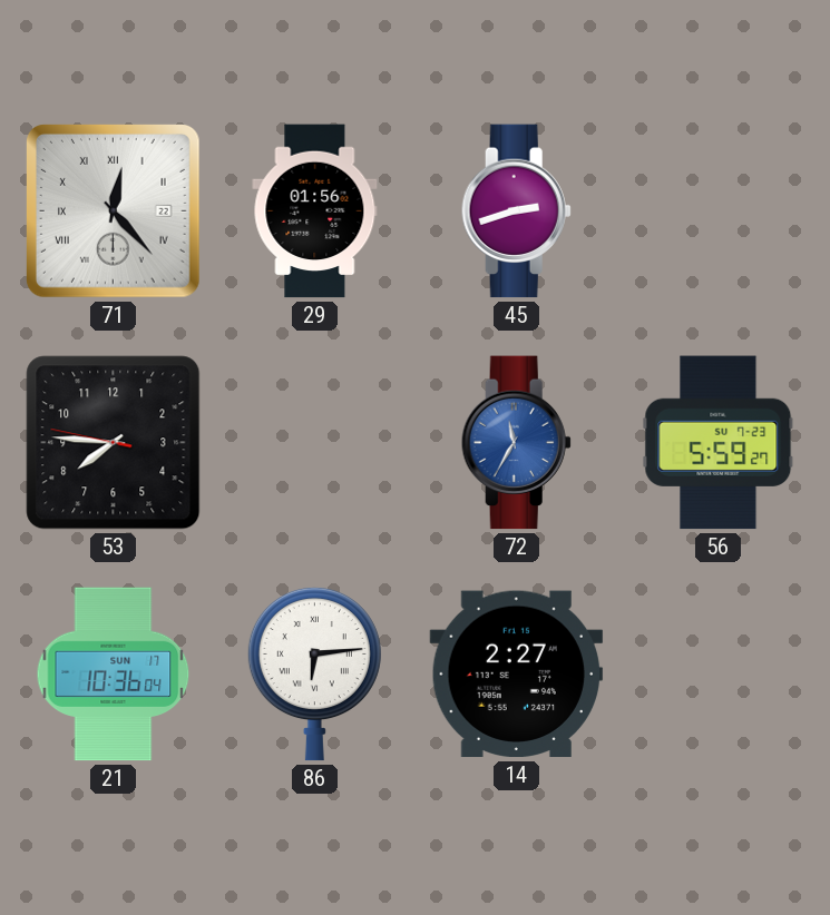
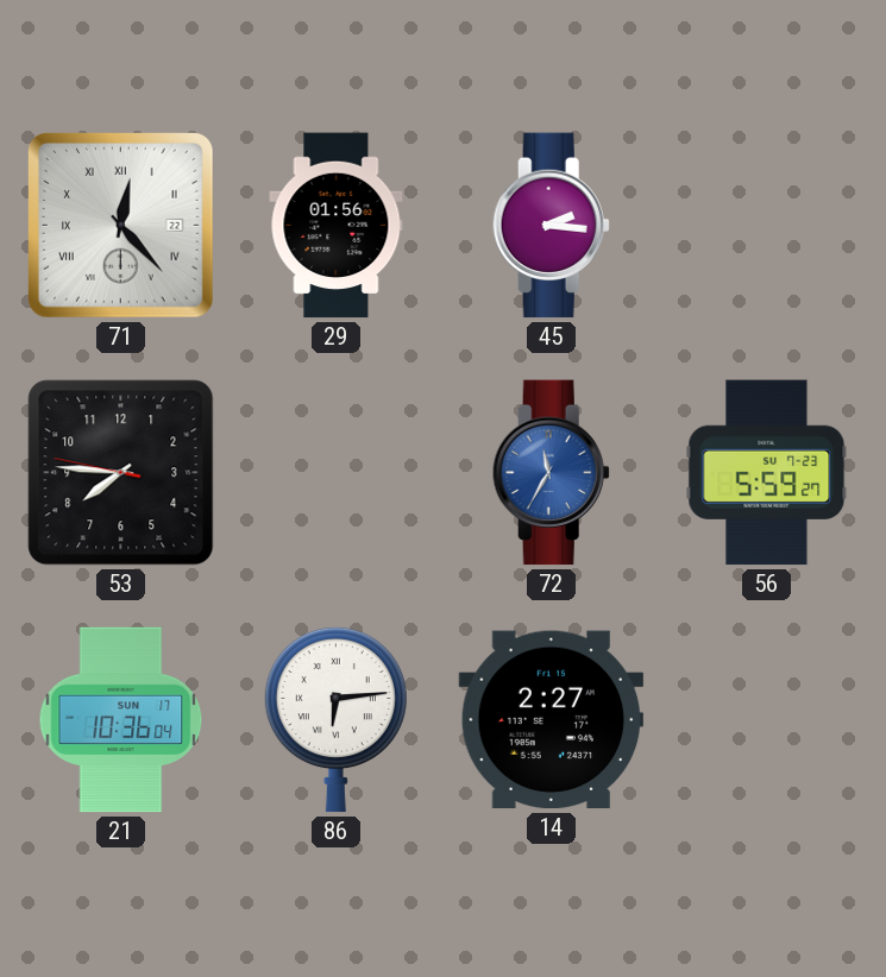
45: 2:42 -> 2:16 (551, 226)
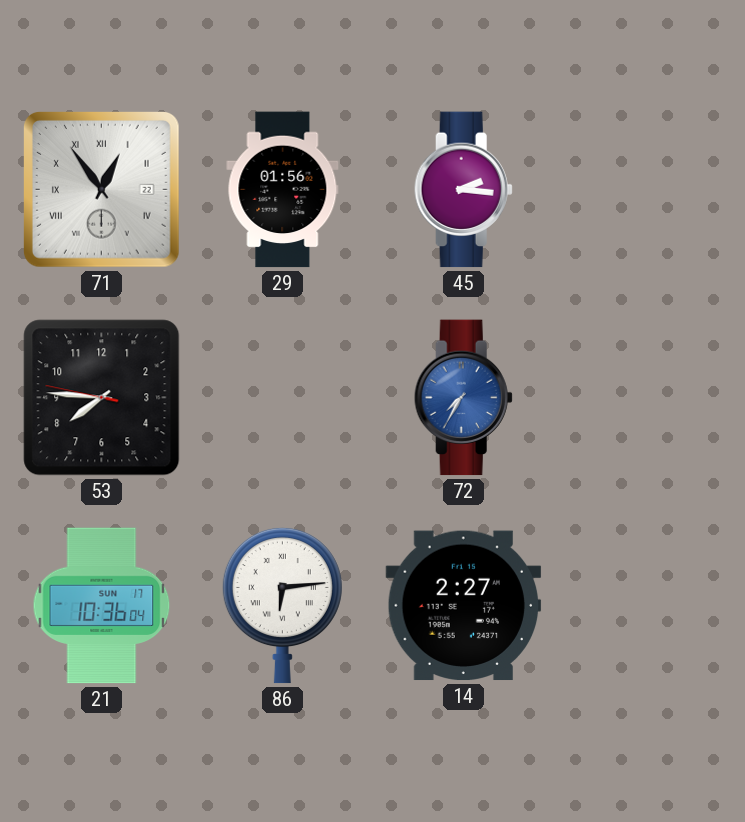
71: 12:23 -> 12:54 (101, 189)
72: 11:35 -> 7:35 (463, 398)
56: 5:59 -> none (767, 473)
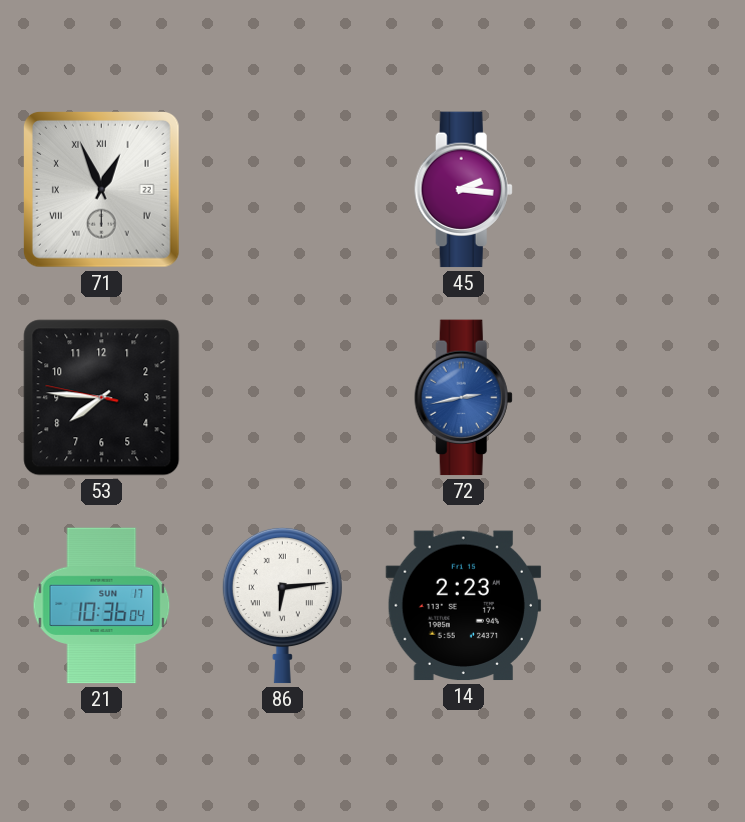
71: 12:54 -> 12:56 (101, 189)
29: 01:56 -> none (283, 190)
72: 7:35 -> 2:43 (463, 398)
14: 2:27 -> 2:23 (464, 606)
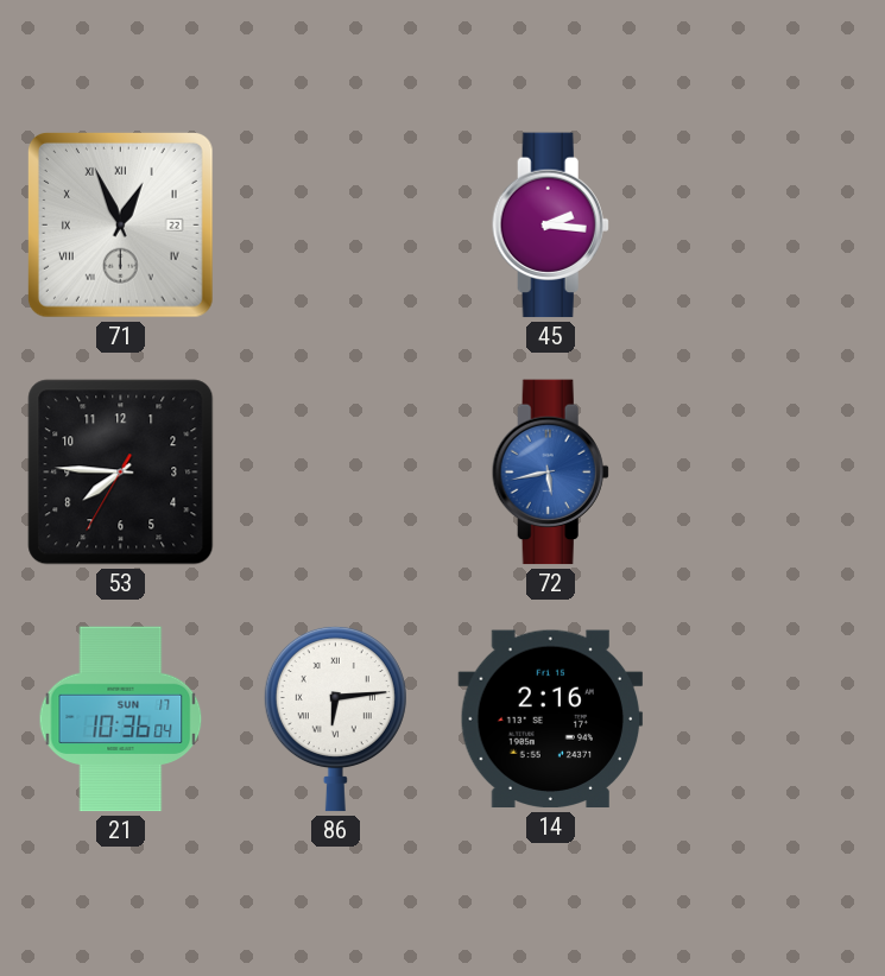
53: 7:45:47 -> 7:45:35 (121, 473)
72: 2:43 -> 5:43 (550, 473)
14: 2:23 -> 2:16 (551, 720)
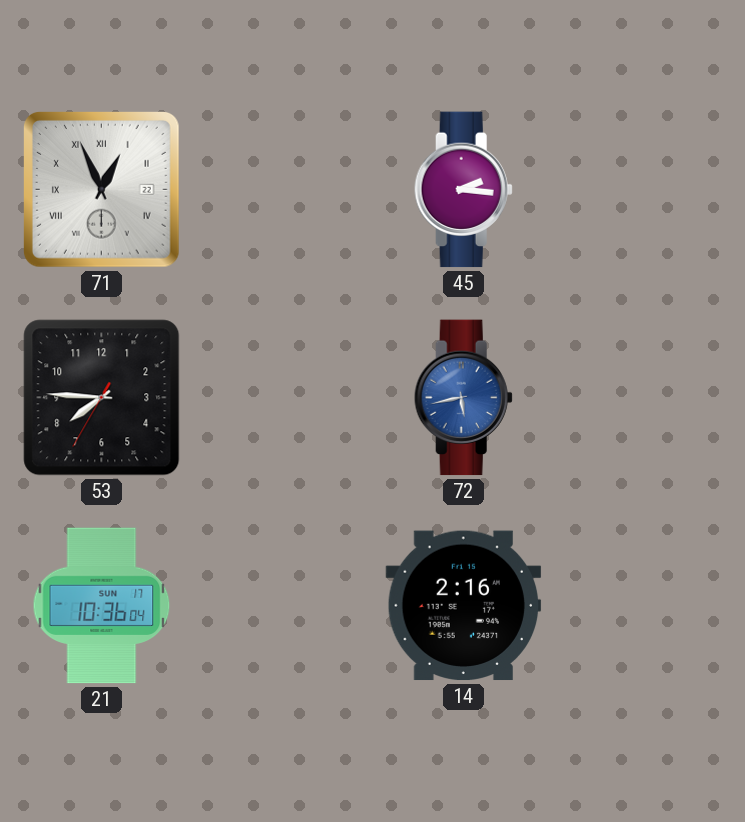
86: 6:14 -> none (335, 718)
